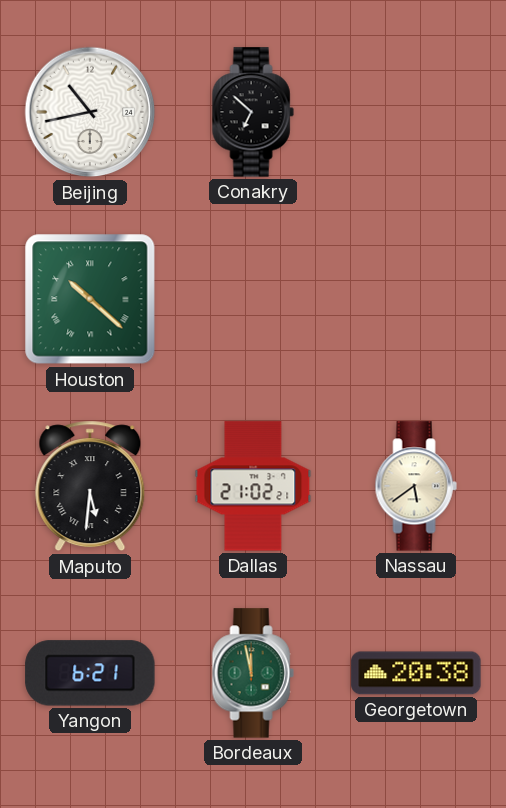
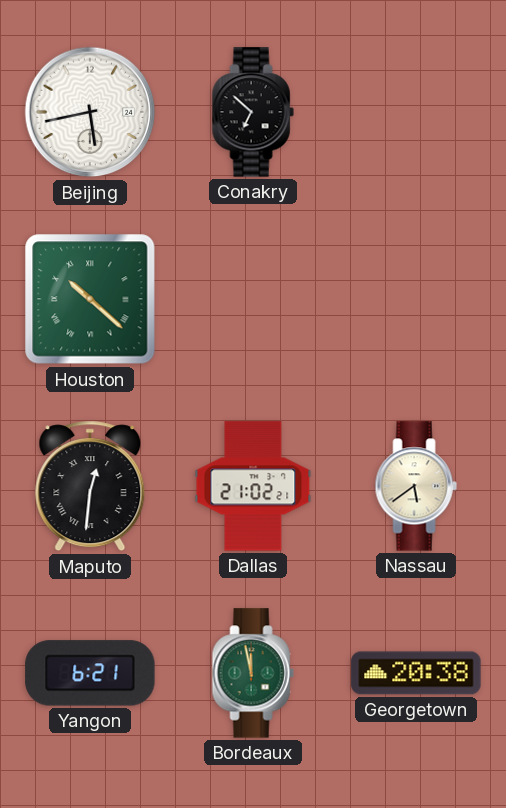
Beijing: 10:43 -> 5:43 (90, 112)
Maputo: 5:31 -> 12:31 (90, 486)
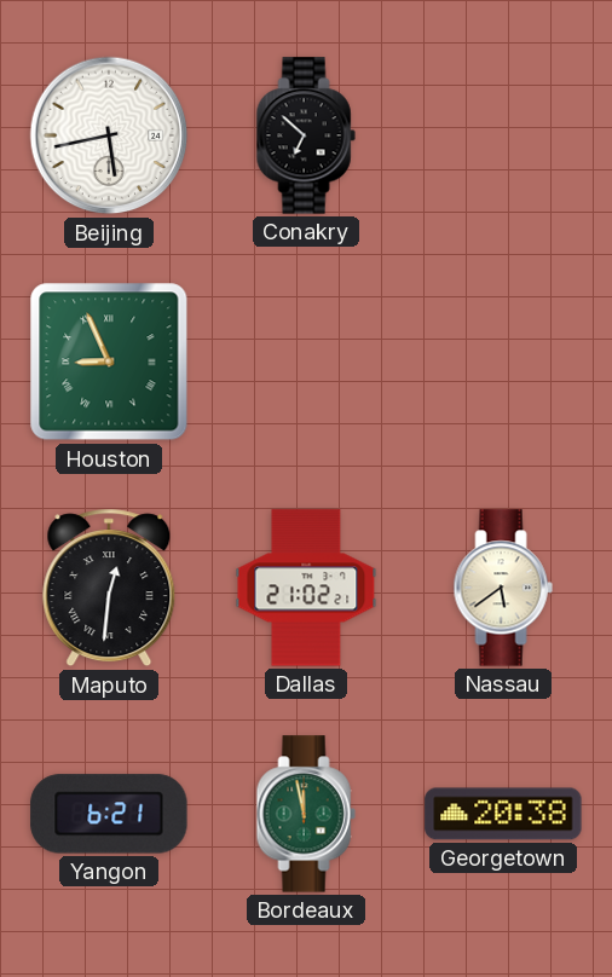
Houston: 10:22 -> 8:56 (109, 362)
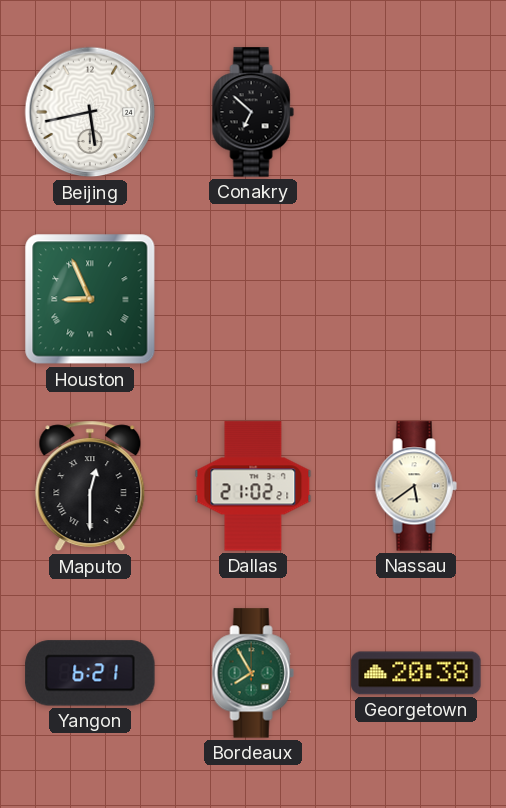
Maputo: 12:31 -> 12:30 (90, 486)
Bordeaux: 11:58 -> 7:55 (253, 673)
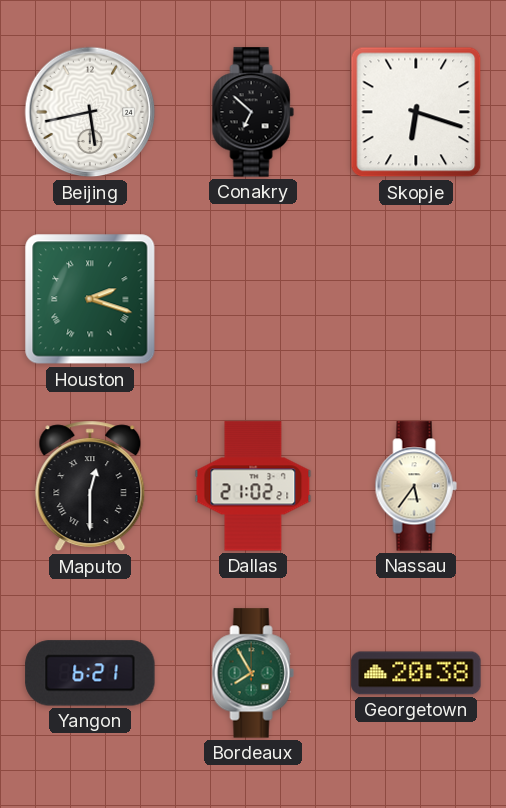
Skopje: none -> 6:18 (416, 112)
Houston: 8:56 -> 2:18 (90, 299)
Nassau: 5:39 -> 5:36 (416, 486)
